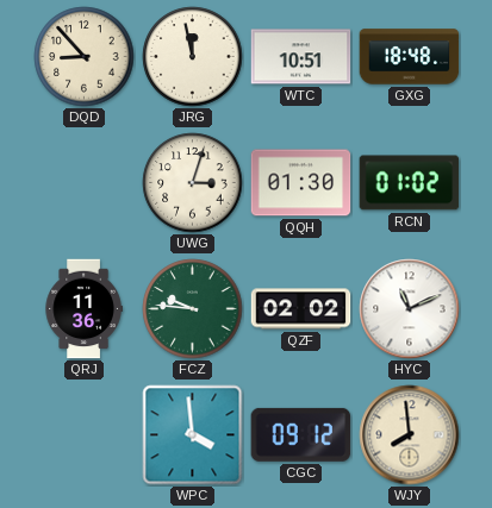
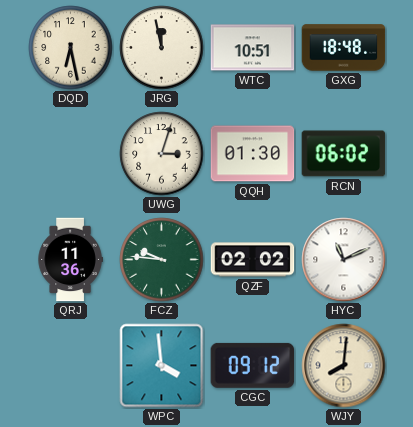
DQD: 8:53 -> 6:28 (71, 48)
RCN: 01:02 -> 06:02 (344, 154)
WJY: 7:59 -> 8:01 (344, 366)
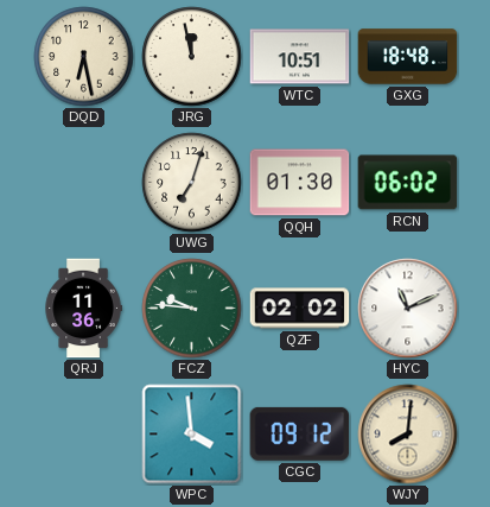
UWG: 3:03 -> 7:03 (192, 183)
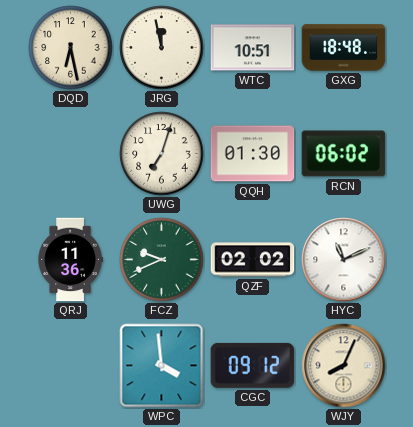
FCZ: 9:46 -> 9:41 (162, 260)
WJY: 8:01 -> 8:04 (344, 366)
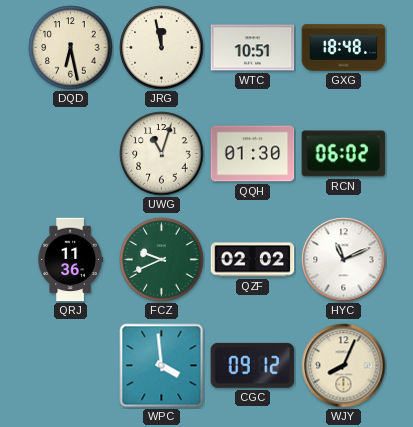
UWG: 7:03 -> 11:03 (162, 154)
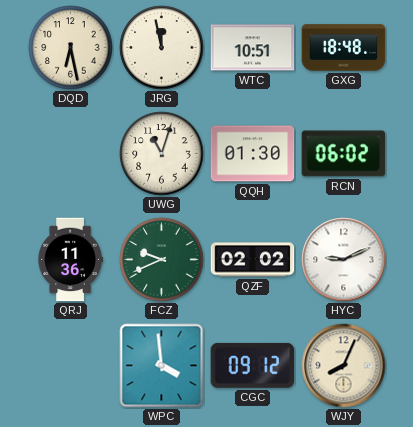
HYC: 11:11 -> 9:11 (344, 260)
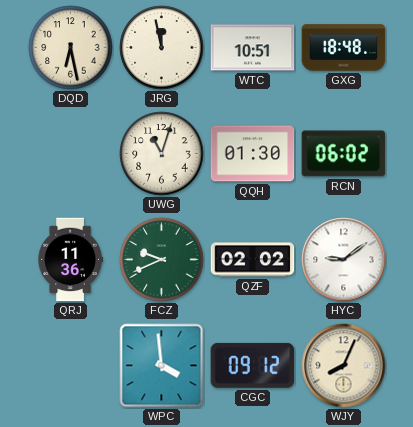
HYC: 9:11 -> 9:09 (344, 260)
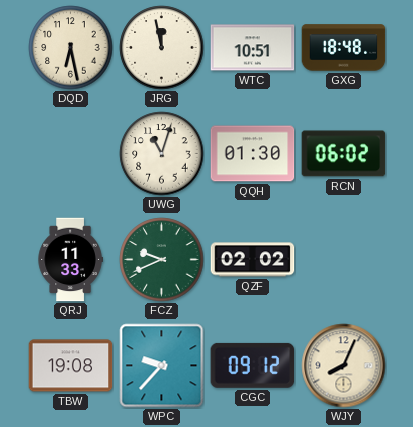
QRJ: 11:36 -> 11:33 (70, 260)
HYC: 9:09 -> none (344, 260)
TBW: none -> 19:08 (71, 366)
WPC: 3:59 -> 9:37 (162, 366)
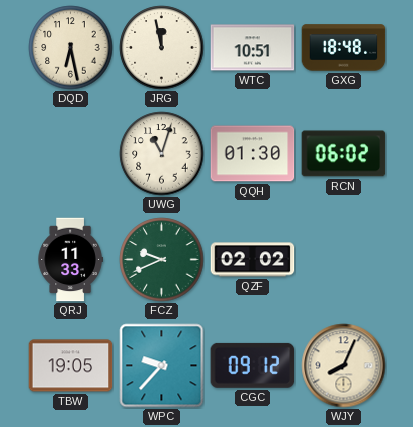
TBW: 19:08 -> 19:05 (71, 366)
